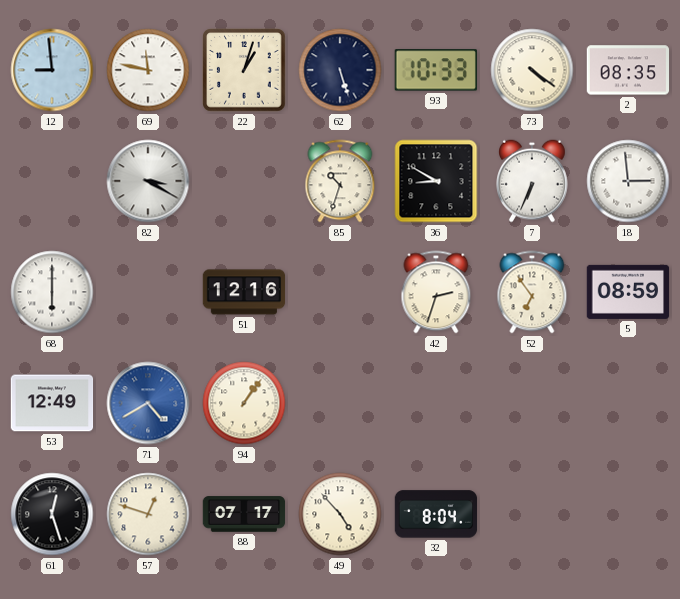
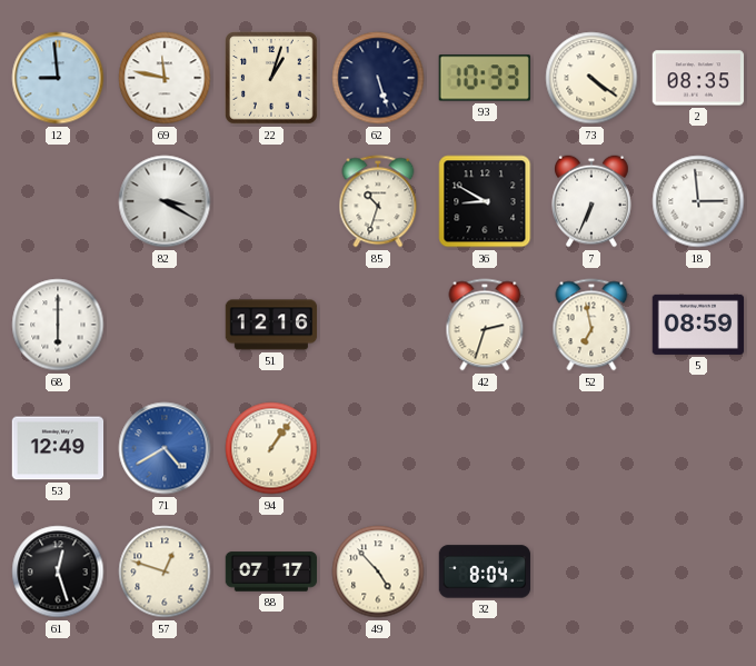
52: 6:54 -> 6:58 (591, 325)
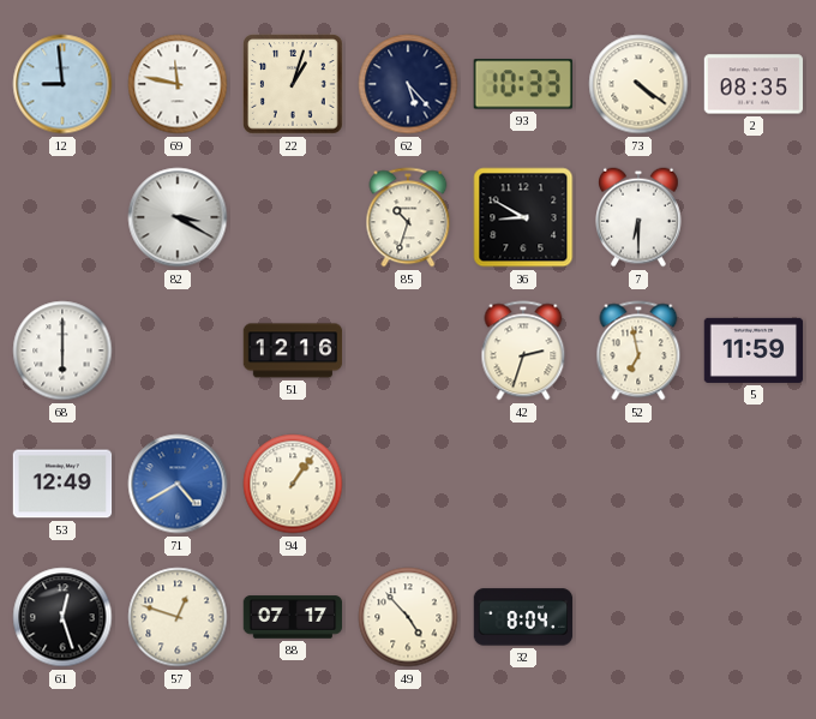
62: 5:27 -> 5:23 (408, 84)
7: 6:34 -> 6:30 (640, 217)
18: 2:59 -> none (698, 201)
5: 08:59 -> 11:59 (754, 350)
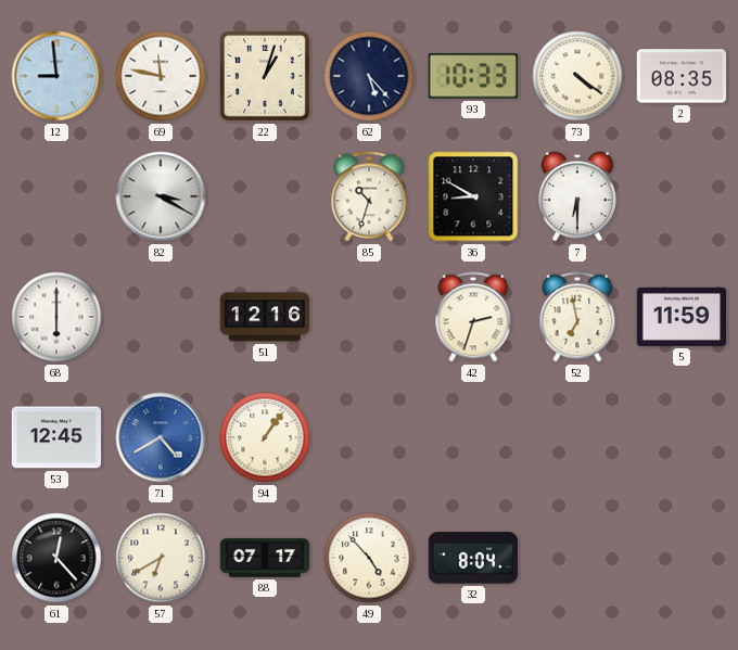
53: 12:49 -> 12:45 (56, 437)
61: 12:27 -> 12:23 (56, 558)
57: 12:48 -> 6:40 (161, 558)
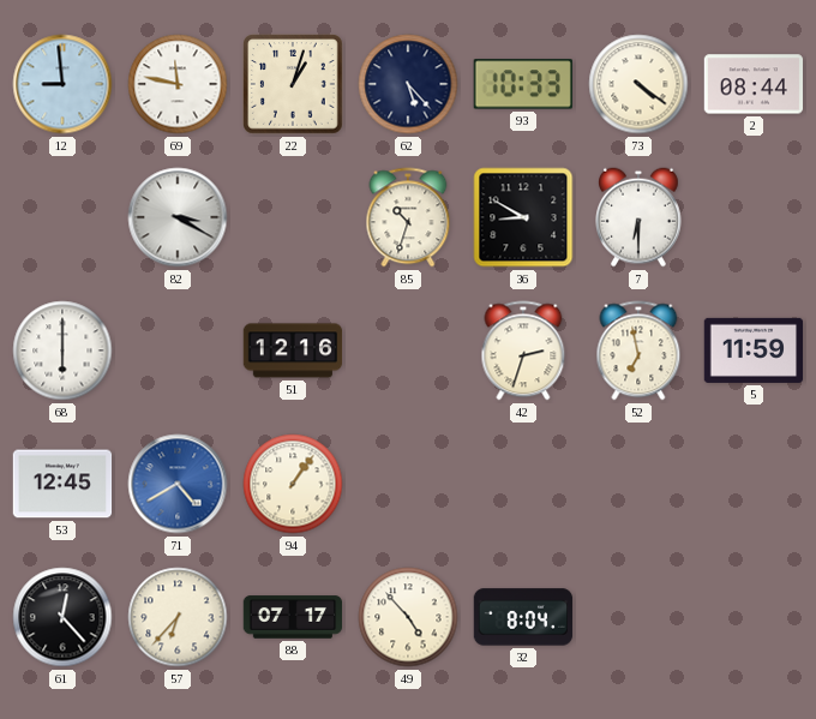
2: 08:35 -> 08:44 (754, 84)
57: 6:40 -> 6:37 (178, 617)
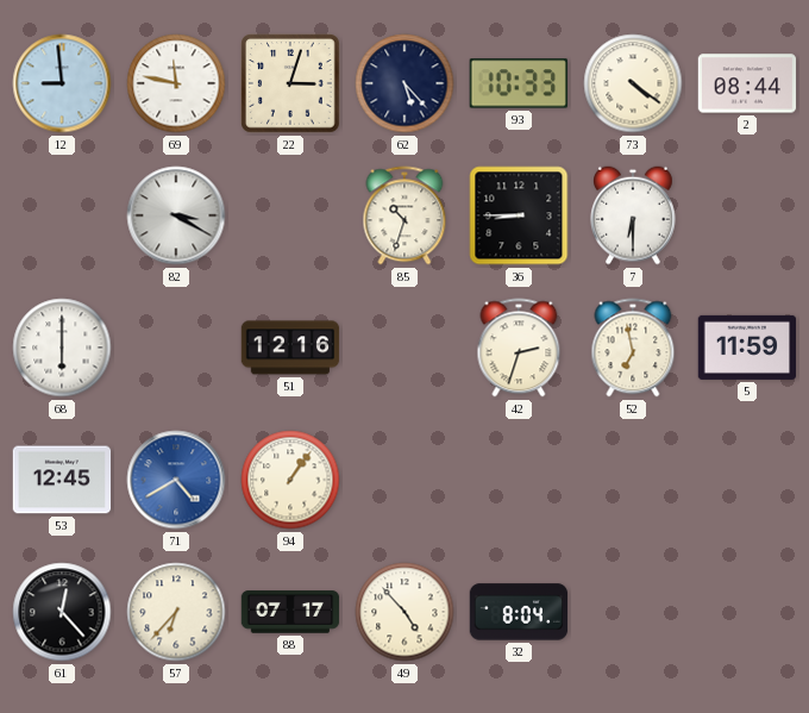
22: 1:03 -> 3:03 (290, 83)
36: 8:50 -> 8:45 (519, 215)
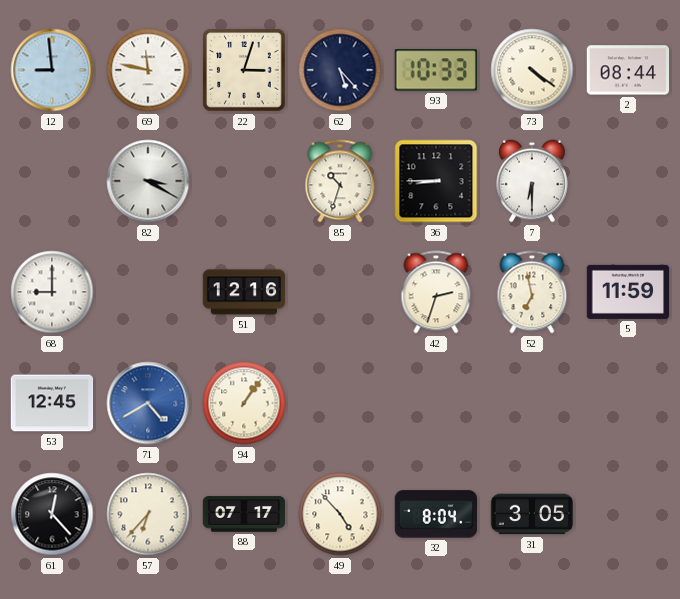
68: 6:00 -> 9:00 (52, 292)
31: none -> 3:05 (532, 514)
